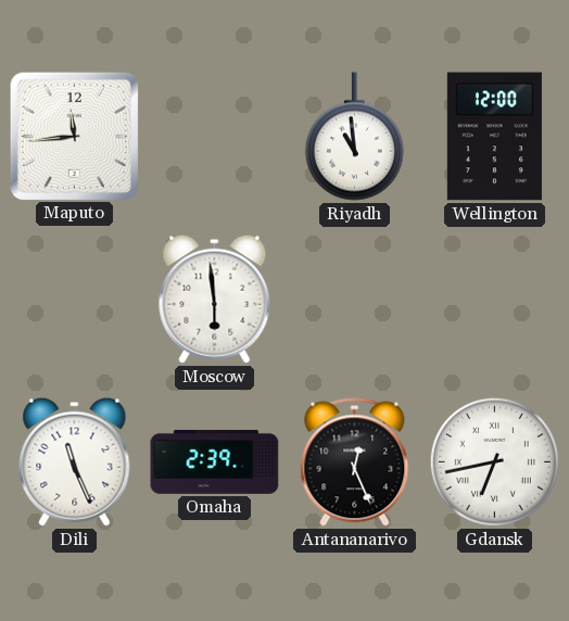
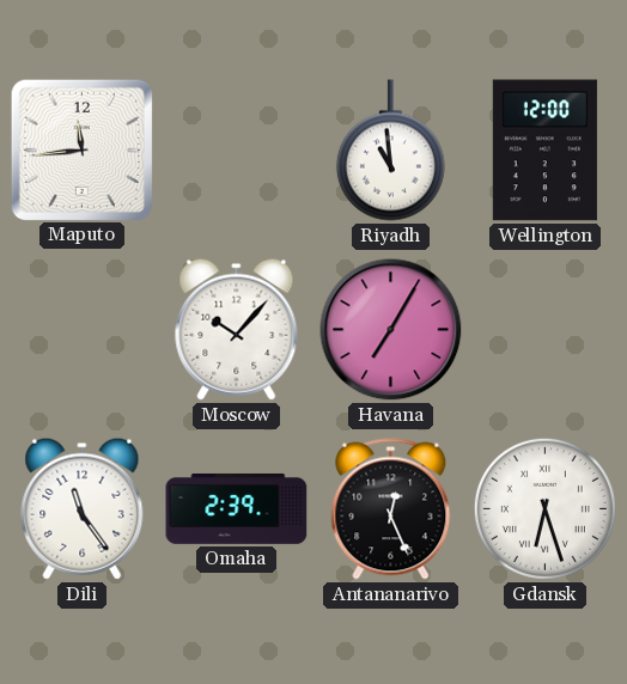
Moscow: 5:59 -> 10:07 (237, 329)
Havana: none -> 7:05 (391, 330)
Dili: 11:26 -> 11:24 (83, 508)
Gdansk: 6:43 -> 6:27 (544, 508)
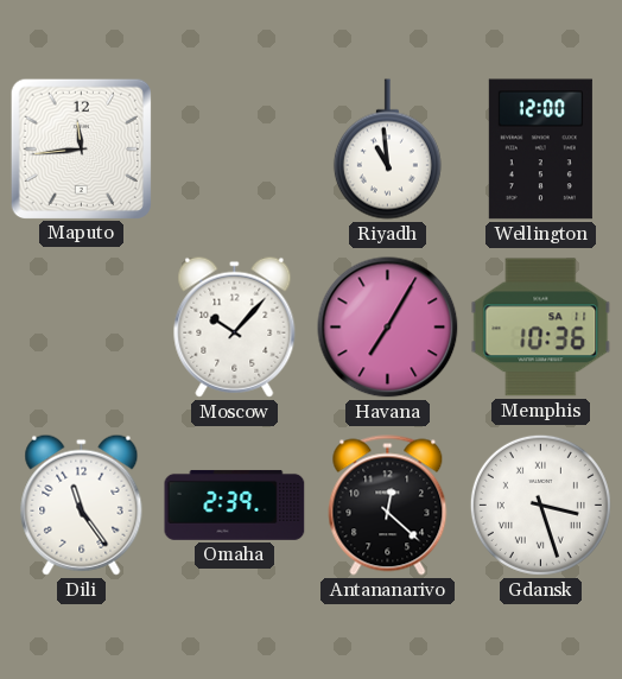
Memphis: none -> 10:36 (541, 328)
Antananarivo: 12:26 -> 12:22 (388, 506)
Gdansk: 6:27 -> 3:27 (540, 505)
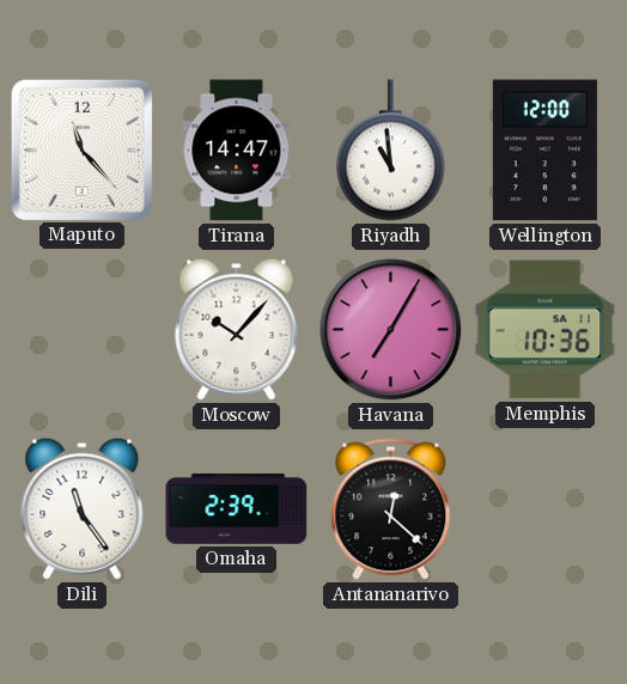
Maputo: 11:44 -> 11:23 (81, 149)
Tirana: none -> 14:47 (237, 151)
Gdansk: 3:27 -> none (540, 505)
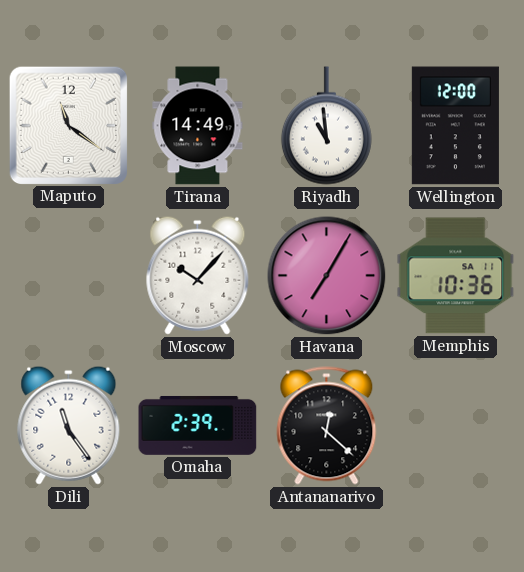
Maputo: 11:23 -> 11:21 (68, 125)
Tirana: 14:47 -> 14:49 (198, 126)
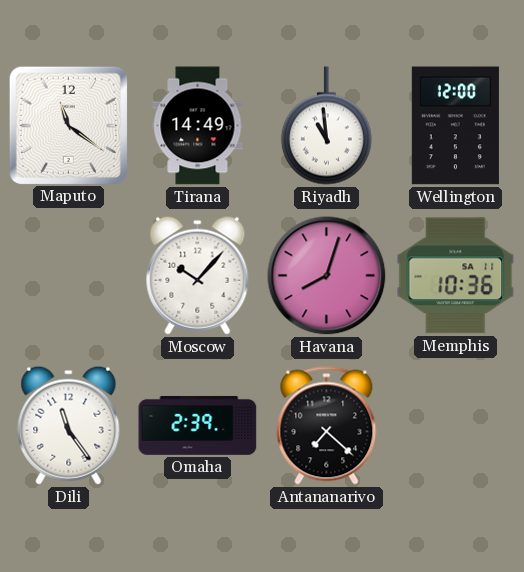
Havana: 7:05 -> 8:03 (327, 276)
Antananarivo: 12:22 -> 7:22 (327, 426)
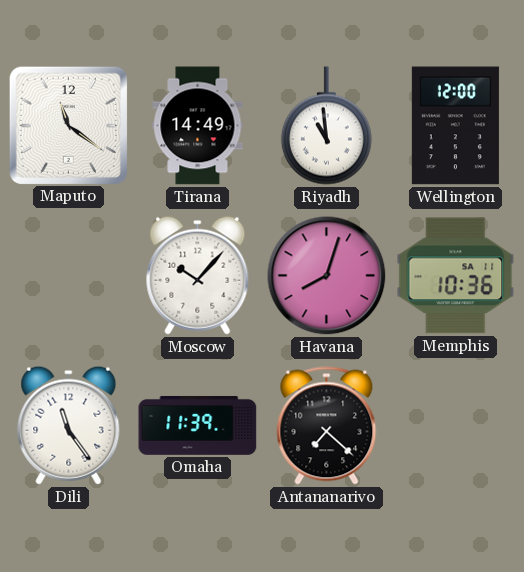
Omaha: 2:39 -> 11:39 (198, 425)
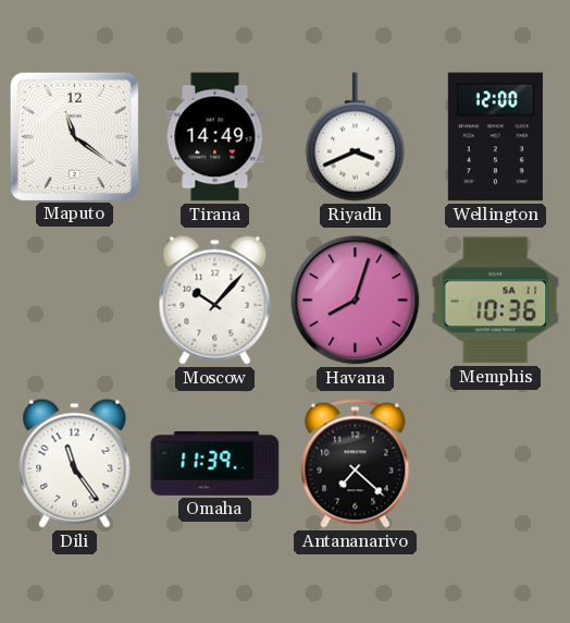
Riyadh: 10:59 -> 3:41 (355, 137)
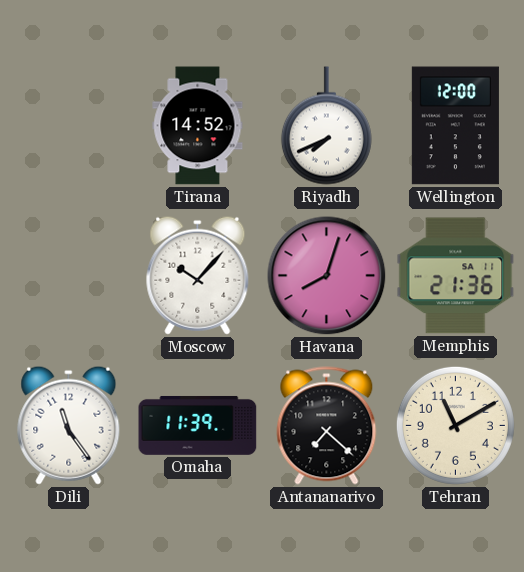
Maputo: 11:21 -> none (74, 136)
Tirana: 14:49 -> 14:52 (198, 126)
Riyadh: 3:41 -> 7:41 (326, 126)
Memphis: 10:36 -> 21:36 (456, 276)
Tehran: none -> 11:10 (455, 425)
